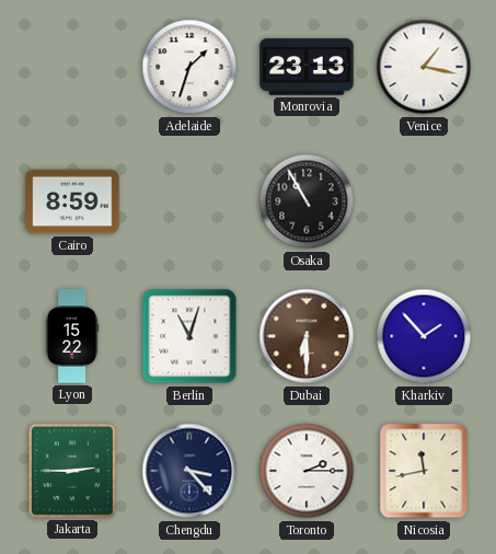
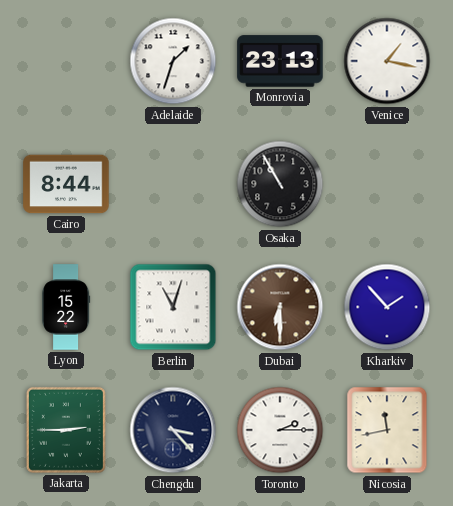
Cairo: 8:59 -> 8:44 (66, 184)
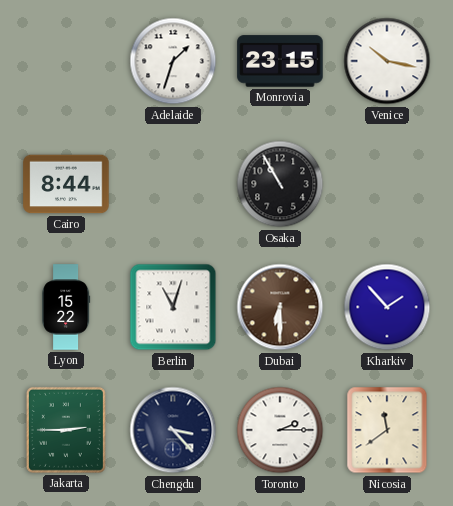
Monrovia: 23:13 -> 23:15 (280, 61)
Venice: 1:17 -> 10:17 (387, 61)
Nicosia: 11:43 -> 11:39 (387, 430)
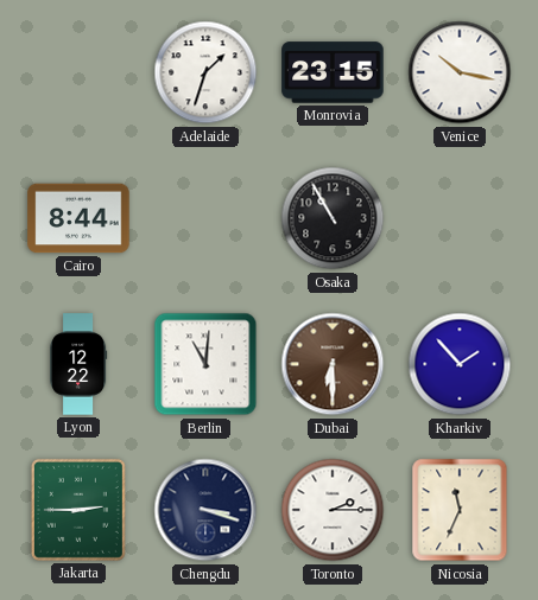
Lyon: 15:22 -> 12:22 (78, 364)
Berlin: 11:03 -> 11:01 (205, 364)
Chengdu: 3:23 -> 3:18 (205, 510)
Nicosia: 11:39 -> 11:34 (460, 510)
